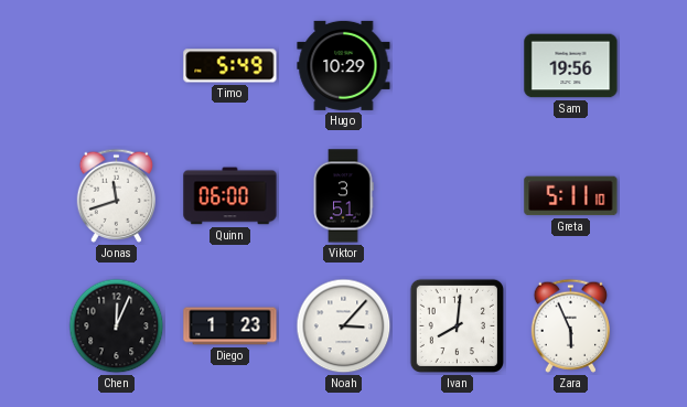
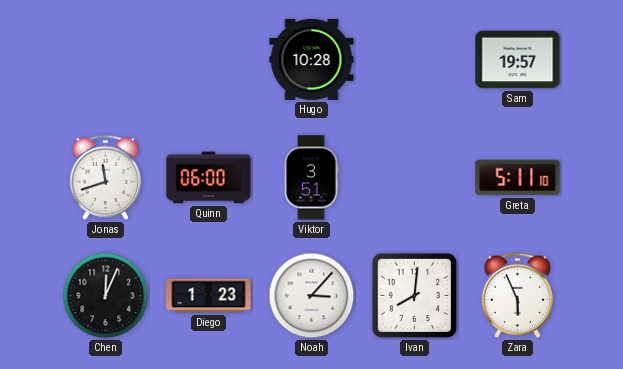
Timo: 5:49 -> none (230, 66)
Hugo: 10:29 -> 10:28 (312, 59)
Sam: 19:56 -> 19:57 (518, 60)
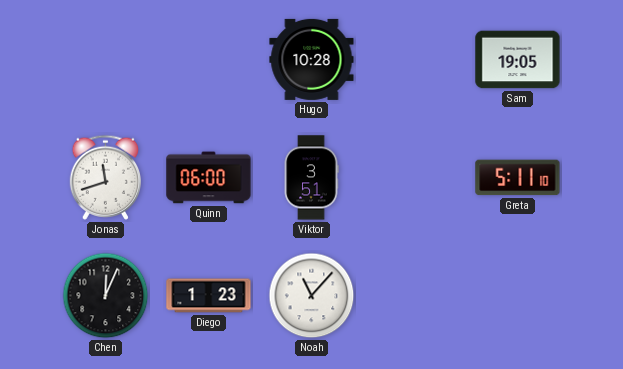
Sam: 19:57 -> 19:05 (518, 60)
Noah: 3:07 -> 11:07 (312, 296)
Ivan: 8:01 -> none (414, 295)
Zara: 5:56 -> none (518, 295)
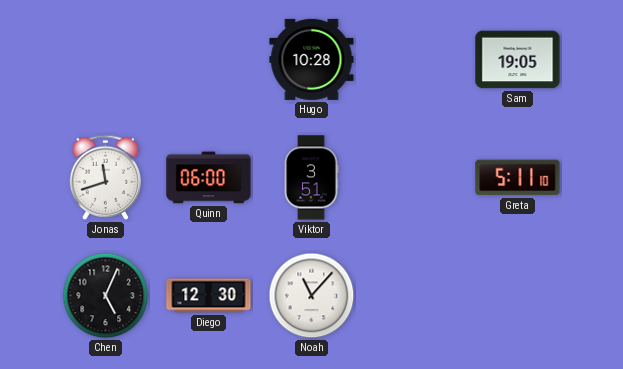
Chen: 12:04 -> 5:04 (106, 296)
Diego: 1:23 -> 12:30 (209, 296)
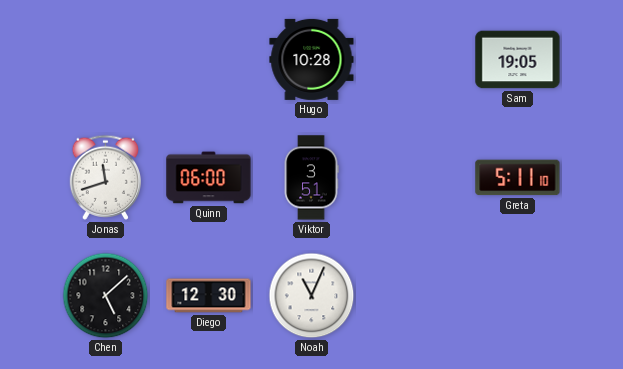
Chen: 5:04 -> 5:08 (106, 296)
Noah: 11:07 -> 11:04 (312, 296)
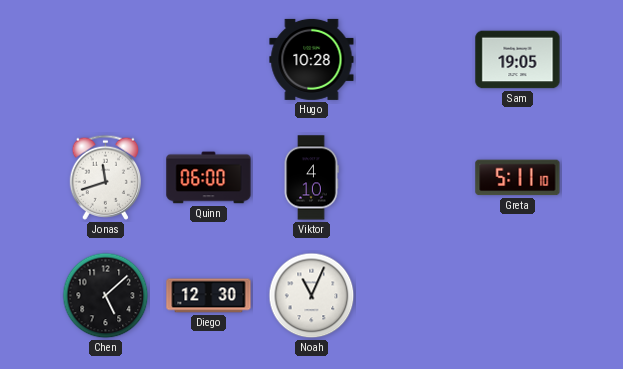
Viktor: 3:51 -> 4:10 (311, 178)
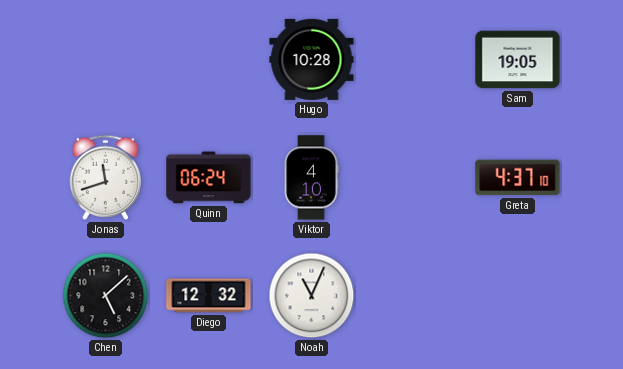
Quinn: 06:00 -> 06:24 (209, 178)
Greta: 5:11 -> 4:37 (518, 178)
Diego: 12:30 -> 12:32 (209, 296)
